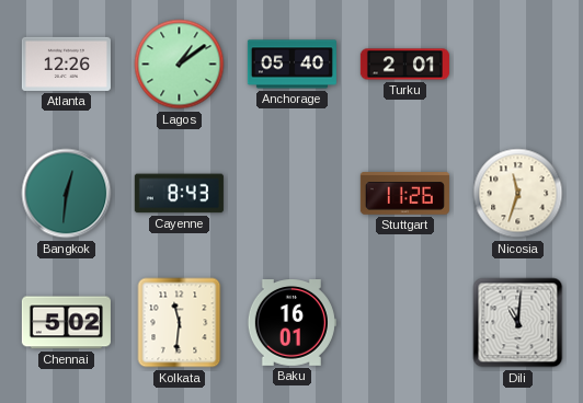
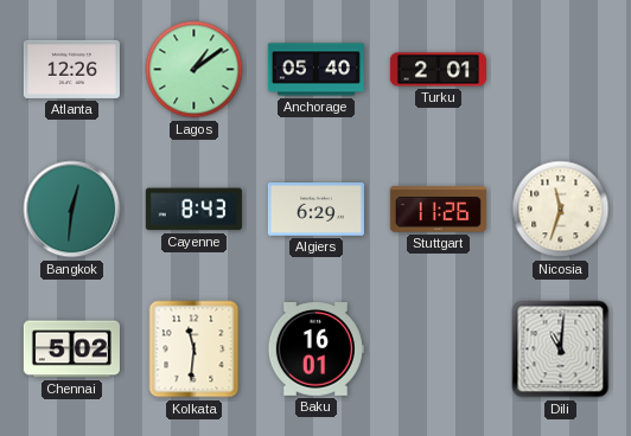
Algiers: none -> 6:29 (315, 210)
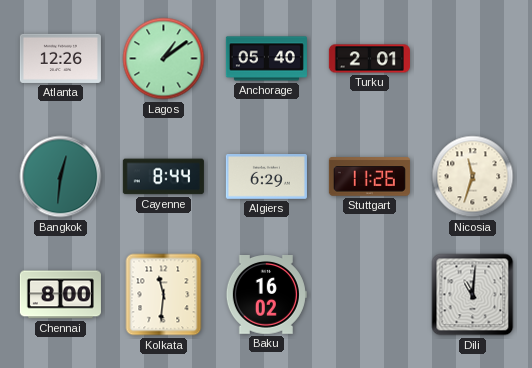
Cayenne: 8:43 -> 8:44 (163, 177)
Chennai: 5:02 -> 8:00 (60, 295)
Baku: 16:01 -> 16:02 (266, 295)
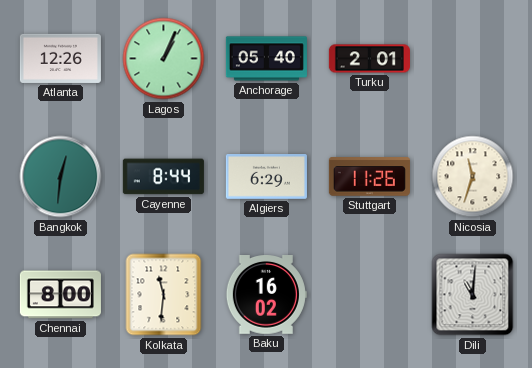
Lagos: 1:09 -> 1:04 (164, 59)
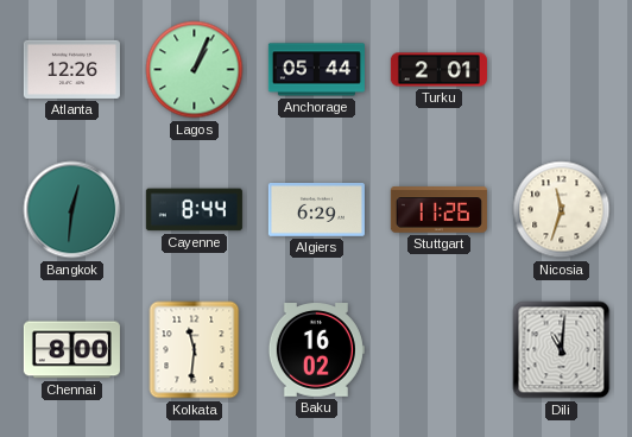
Anchorage: 05:40 -> 05:44 (316, 70)
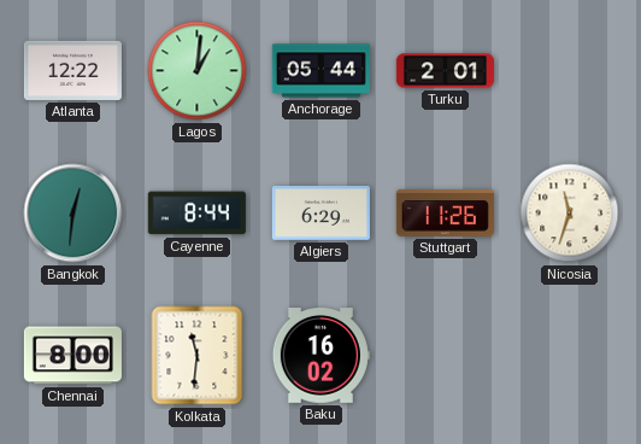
Atlanta: 12:26 -> 12:22 (72, 70)
Lagos: 1:04 -> 1:01 (198, 71)
Dili: 11:01 -> none (562, 350)
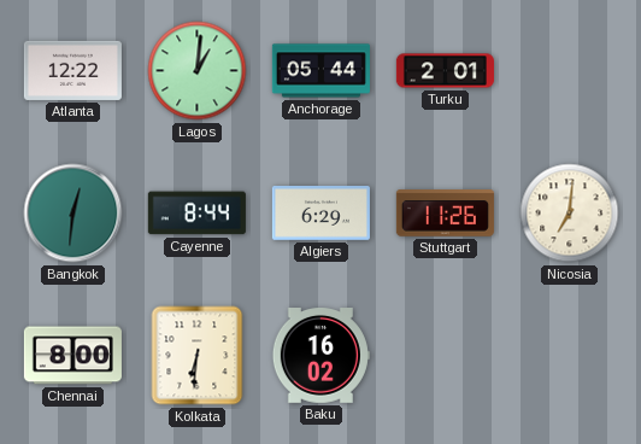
Nicosia: 11:33 -> 7:01 (570, 214)
Kolkata: 11:31 -> 6:31 (198, 356)
